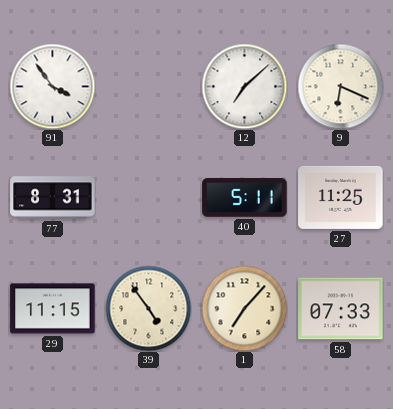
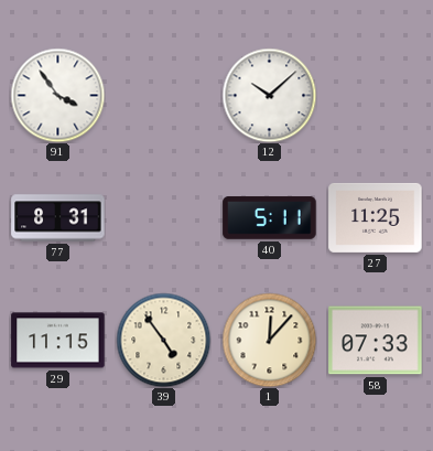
12: 7:08 -> 10:08 (269, 95)
9: 6:19 -> none (340, 86)
1: 7:07 -> 12:07 (269, 340)
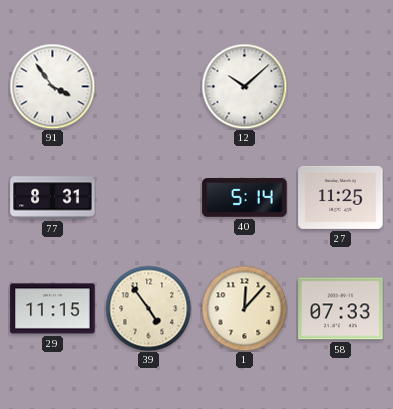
40: 5:11 -> 5:14 (245, 198)
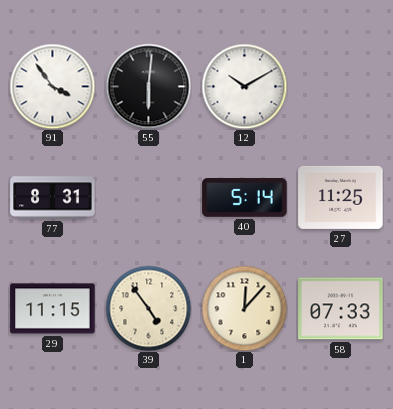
55: none -> 6:01 (148, 86)
12: 10:08 -> 10:10 (244, 86)
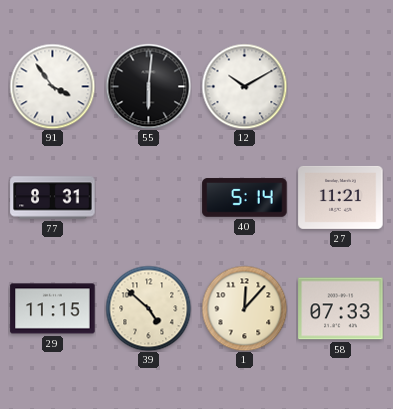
27: 11:25 -> 11:21 (341, 197)
39: 4:54 -> 4:52 (148, 308)
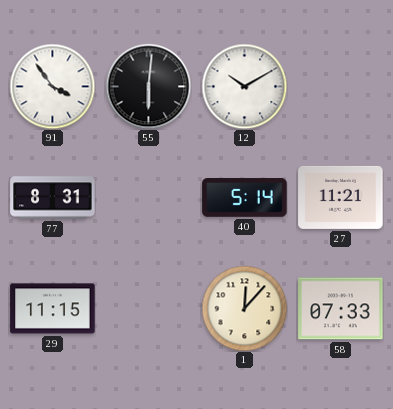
39: 4:52 -> none (148, 308)
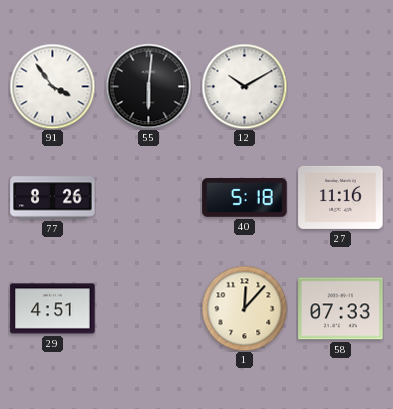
77: 8:31 -> 8:26 (53, 198)
40: 5:14 -> 5:18 (245, 198)
27: 11:21 -> 11:16 (341, 197)
29: 11:15 -> 4:51 (53, 309)
